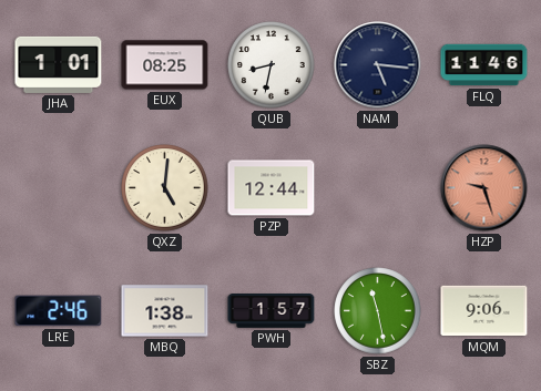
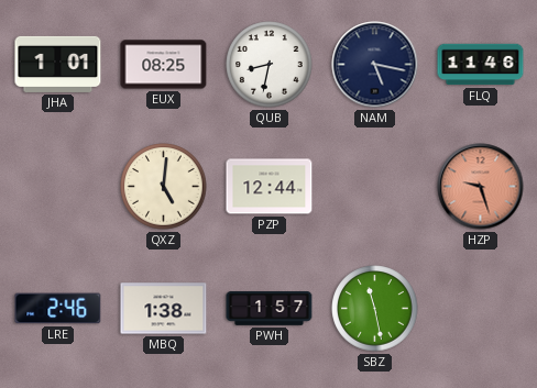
NAM: 5:16 -> 5:17 (375, 65)
MQM: 9:06 -> none (484, 311)
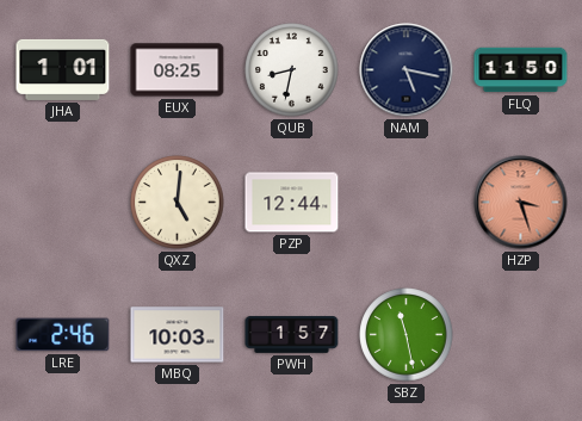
FLQ: 11:46 -> 11:50 (521, 70)
HZP: 9:27 -> 3:27 (521, 203)
MBQ: 1:38 -> 10:03 (178, 335)
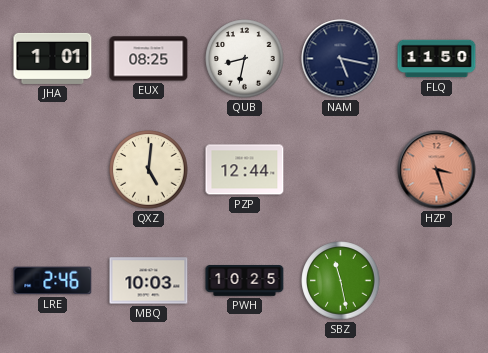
PWH: 1:57 -> 10:25 (245, 281)
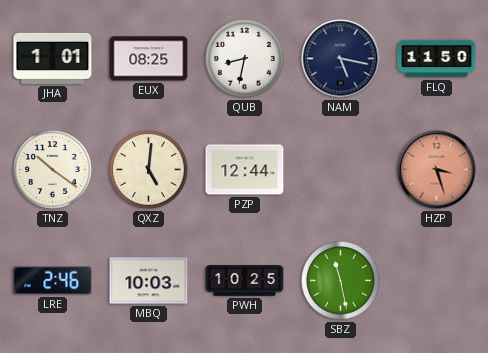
TNZ: none -> 10:21 (53, 170)
